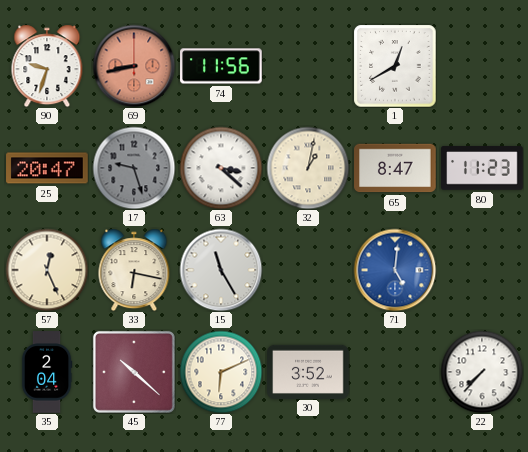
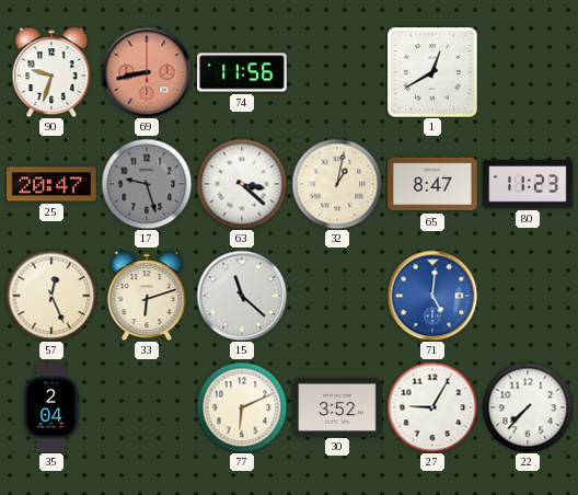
33: 6:17 -> 6:12 (147, 296)
15: 11:25 -> 11:22 (242, 296)
45: 10:22 -> none (134, 372)
27: none -> 9:05 (432, 407)
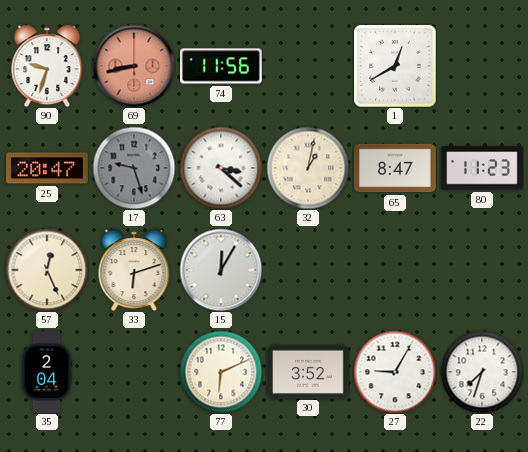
15: 11:22 -> 12:05 (221, 270)
71: 5:01 -> none (432, 296)
22: 7:37 -> 7:33 (482, 372)
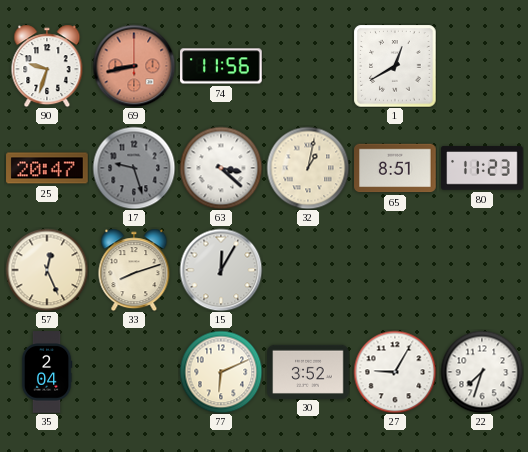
65: 8:47 -> 8:51 (395, 168)
33: 6:12 -> 8:12 (134, 270)
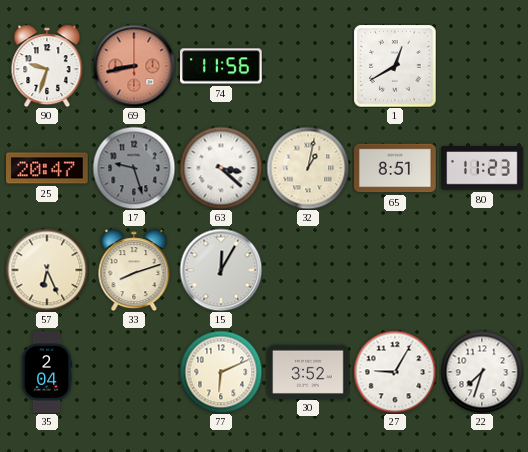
57: 12:26 -> 6:26 (47, 270)
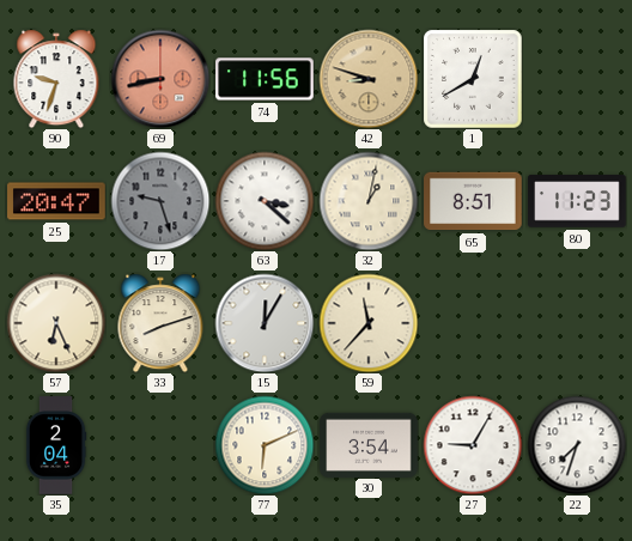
42: none -> 8:48 (369, 79)
59: none -> 11:37 (369, 323)
30: 3:52 -> 3:54 (369, 444)
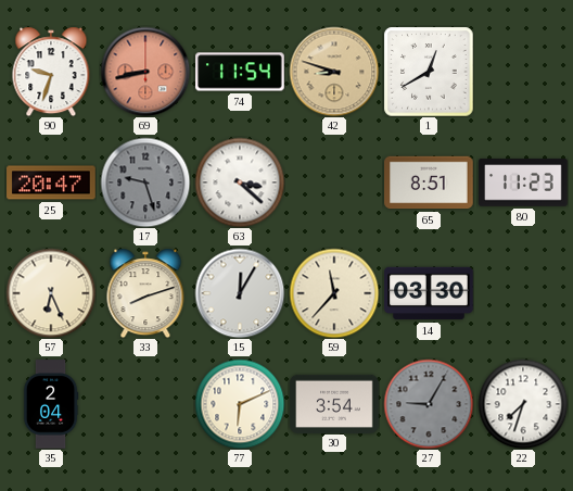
74: 11:56 -> 11:54 (240, 72)
32: 1:02 -> none (369, 201)
14: none -> 03:30 (429, 293)
27 dial: white -> grey (429, 404)
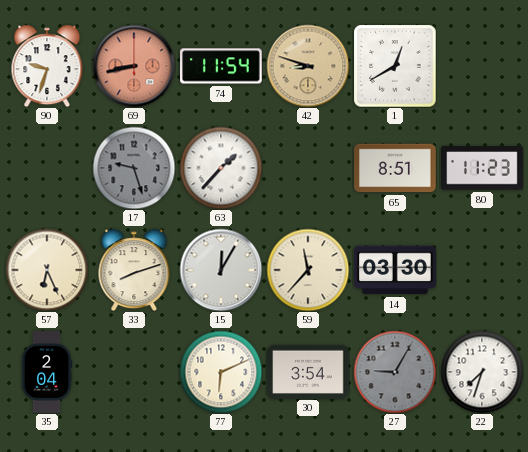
25: 20:47 -> none (51, 182)
63: 3:22 -> 1:37 (221, 168)
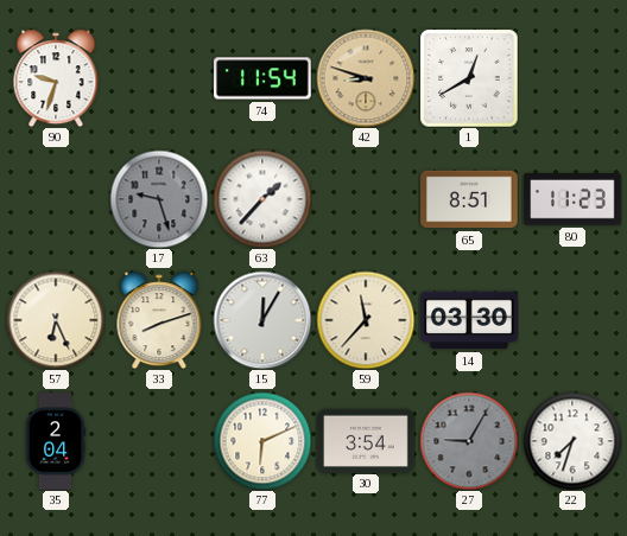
69: 8:43 -> none (134, 66)
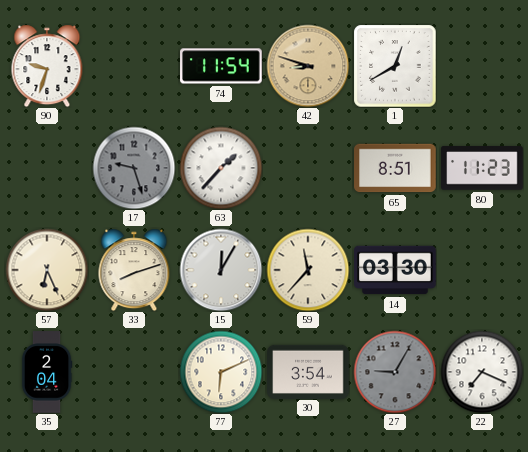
22: 7:33 -> 7:19 (482, 372)
